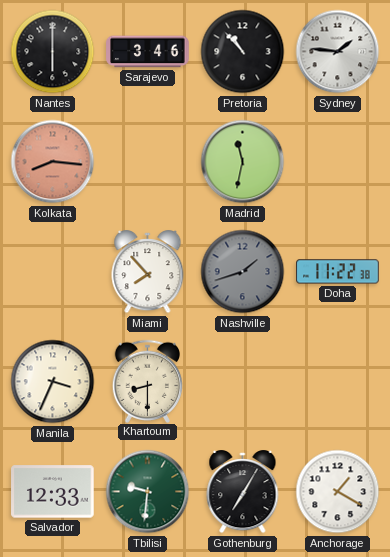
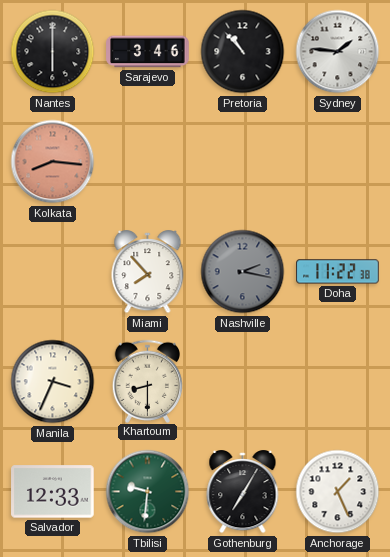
Madrid: 11:32 -> none (243, 162)
Nashville: 1:42 -> 2:17 (243, 272)
Anchorage: 1:20 -> 1:26 (338, 492)
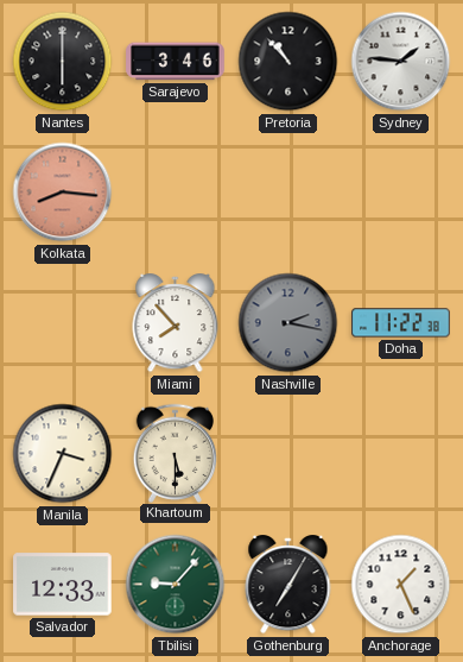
Khartoum: 8:30 -> 5:30 (176, 453)
Tbilisi: 9:31 -> 9:07 (176, 585)
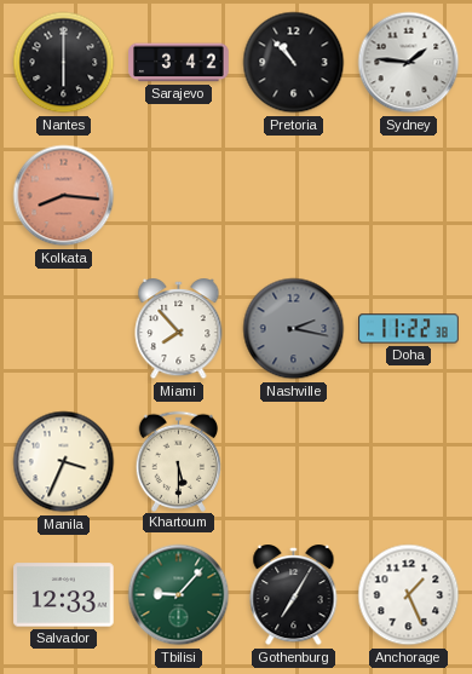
Sarajevo: 3:46 -> 3:42 (179, 63)
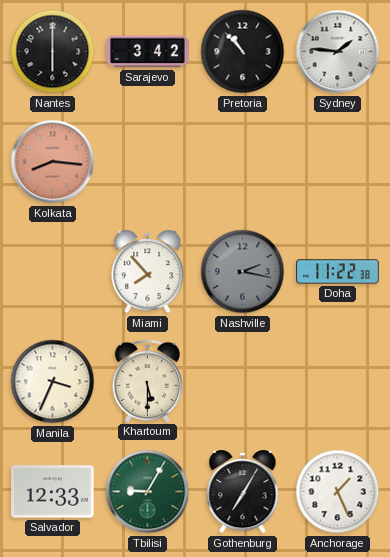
Tbilisi: 9:07 -> 9:05 (148, 492)
